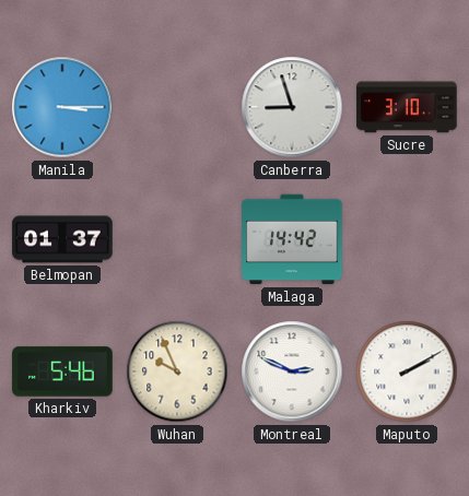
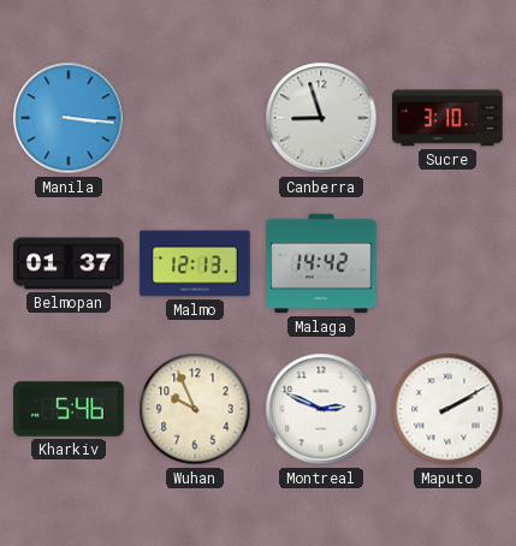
Manila: 3:15 -> 3:16 (69, 118)
Malmo: none -> 12:13 (195, 263)
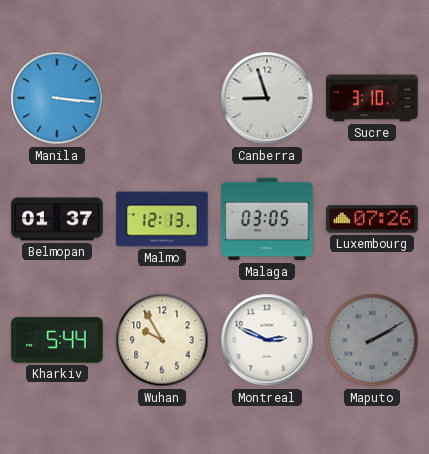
Malaga: 14:42 -> 03:05 (267, 219)
Luxembourg: none -> 07:26 (372, 219)
Kharkiv: 5:46 -> 5:44 (57, 340)
Wuhan: 9:56 -> 9:55 (162, 340)
Maputo dial: white -> grey (372, 340)
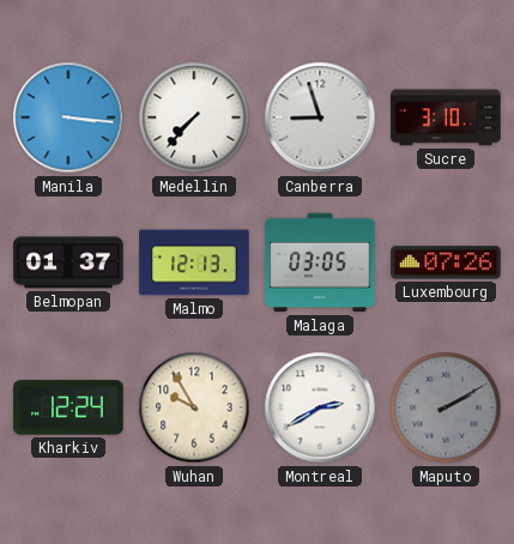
Medellin: none -> 7:37 (194, 117)
Kharkiv: 5:44 -> 12:24 (68, 407)
Montreal: 2:49 -> 2:40 (320, 407)
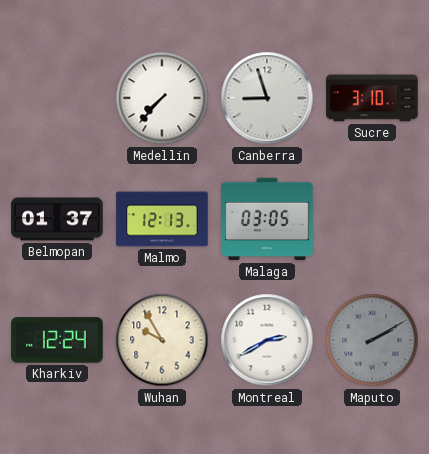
Manila: 3:16 -> none (68, 117)
Luxembourg: 07:26 -> none (446, 262)
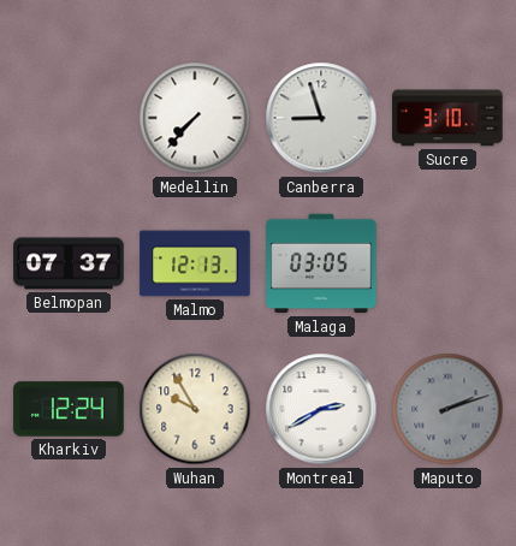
Belmopan: 01:37 -> 07:37 (69, 263)
Maputo: 2:10 -> 2:12 (447, 409)
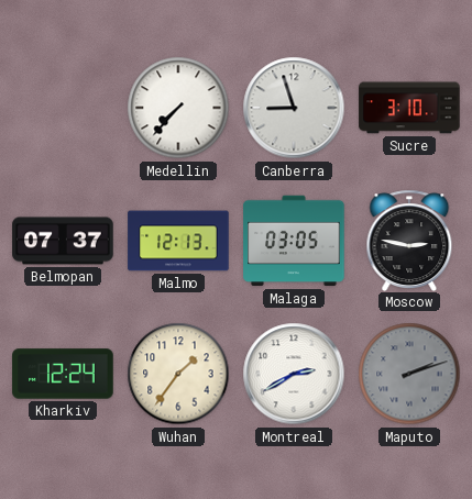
Moscow: none -> 2:47 (409, 240)
Wuhan: 9:55 -> 1:36 (178, 374)
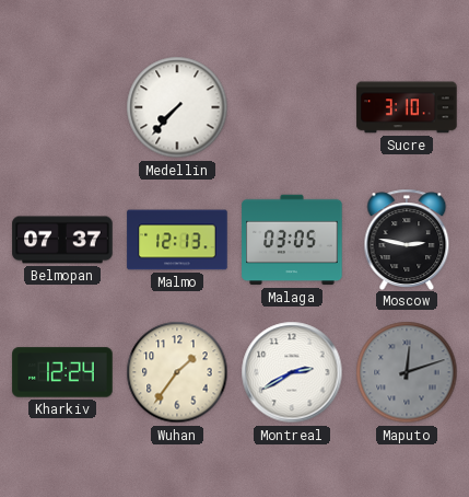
Canberra: 8:57 -> none (294, 108)
Maputo: 2:12 -> 12:12 (407, 372)
